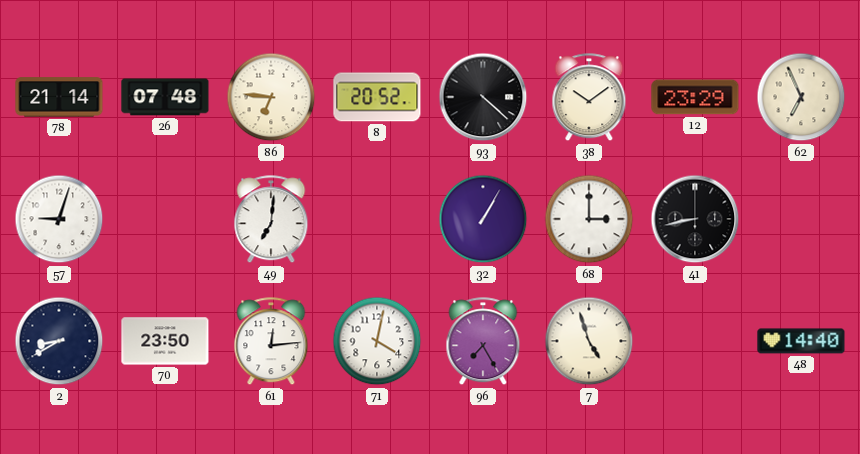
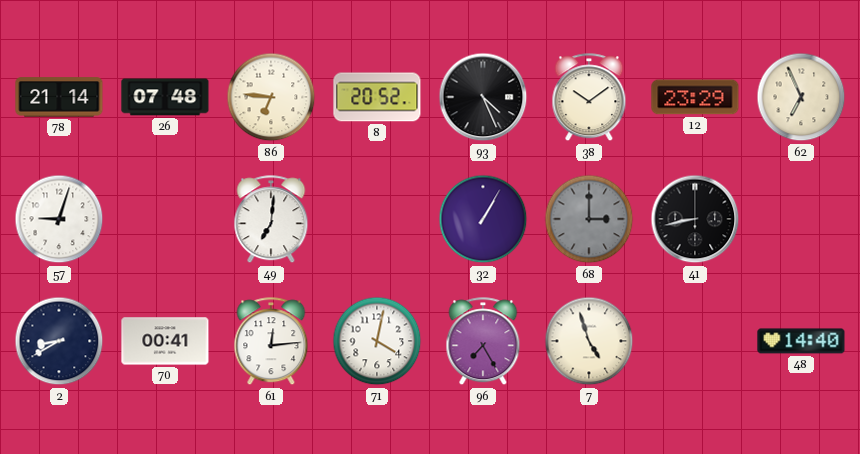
93: 4:22 -> 4:26 (483, 97)
68 dial: white -> grey (589, 219)
70: 23:50 -> 00:41 (165, 341)
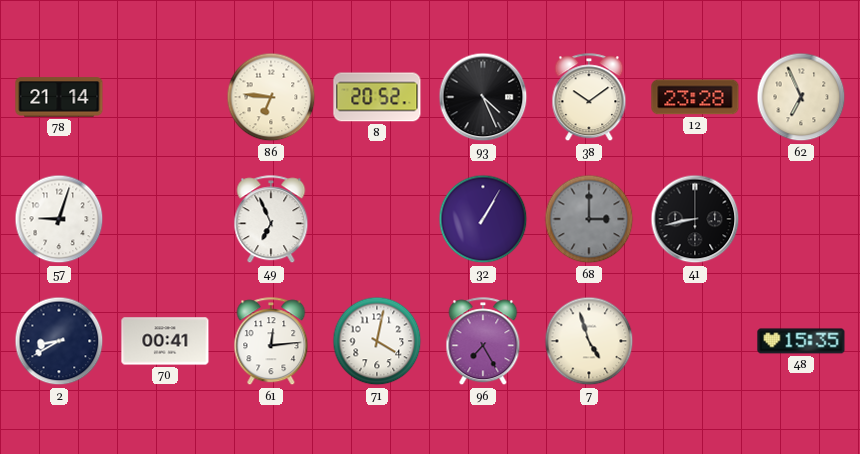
26: 07:48 -> none (165, 97)
12: 23:29 -> 23:28 (695, 97)
49: 7:01 -> 6:56 (271, 220)
48: 14:40 -> 15:35 (801, 341)
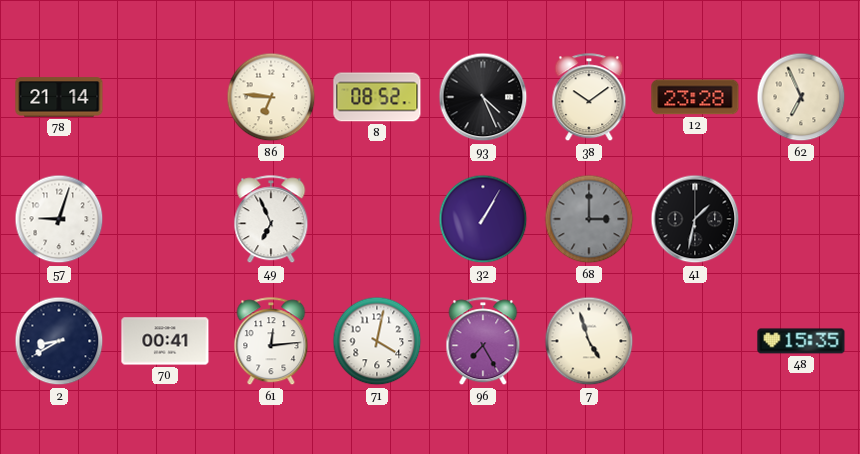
8: 20:52 -> 08:52 (377, 97)
41: 8:43 -> 1:32 (695, 219)
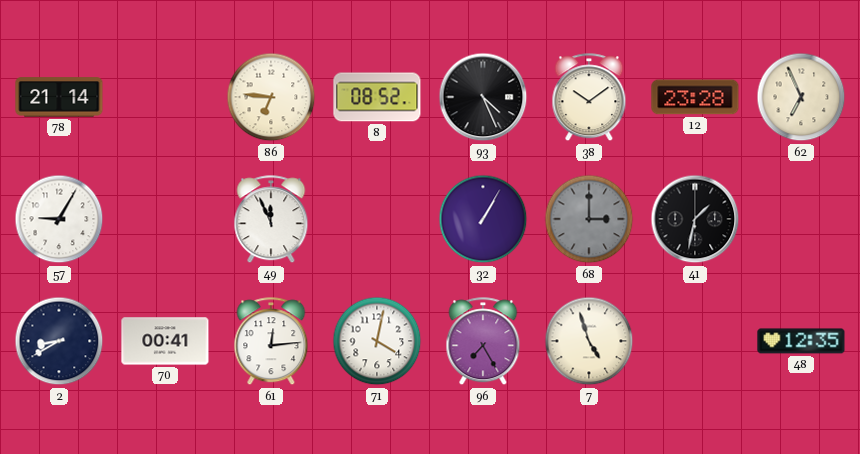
57: 9:03 -> 9:05 (59, 219)
49: 6:56 -> 11:56 (271, 220)
48: 15:35 -> 12:35 (801, 341)
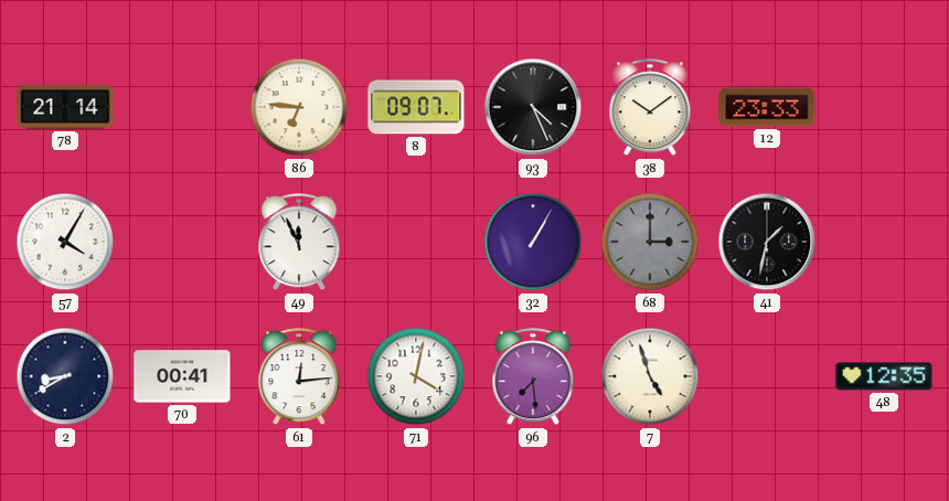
8: 08:52 -> 09:07 (416, 107)
12: 23:28 -> 23:33 (767, 107)
62: 6:56 -> none (801, 97)
57: 9:05 -> 4:05 (65, 242)
96: 7:25 -> 7:29 (533, 377)
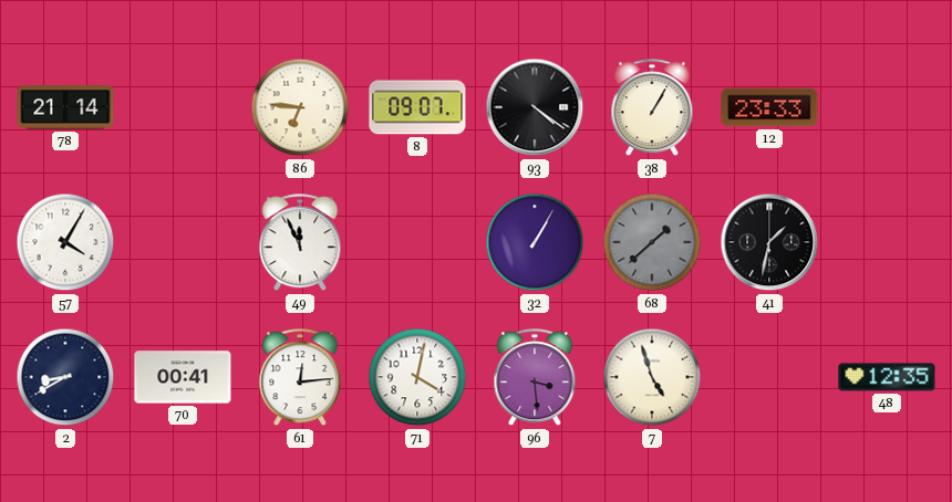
93: 4:26 -> 4:21 (535, 107)
38: 10:09 -> 1:05 (652, 108)
68: 3:00 -> 1:38 (652, 242)
96: 7:29 -> 3:29 (535, 378)
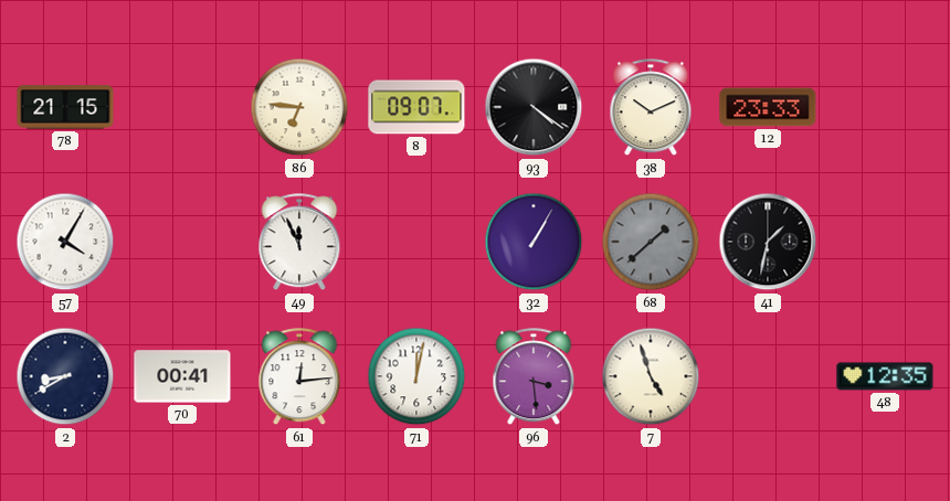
78: 21:14 -> 21:15 (65, 107)
38: 1:05 -> 10:11 (651, 108)
71: 4:02 -> 12:02 (416, 376)
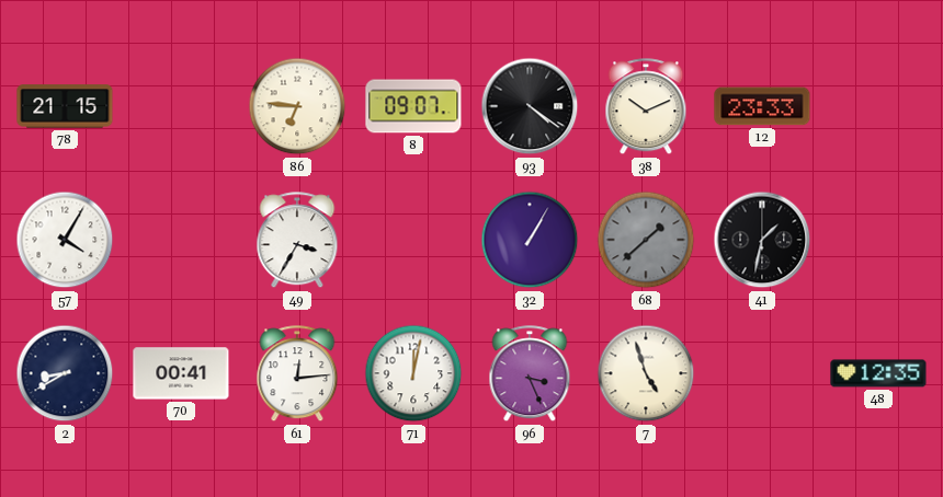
49: 11:56 -> 3:35 (297, 241)
96: 3:29 -> 3:26 (530, 374)
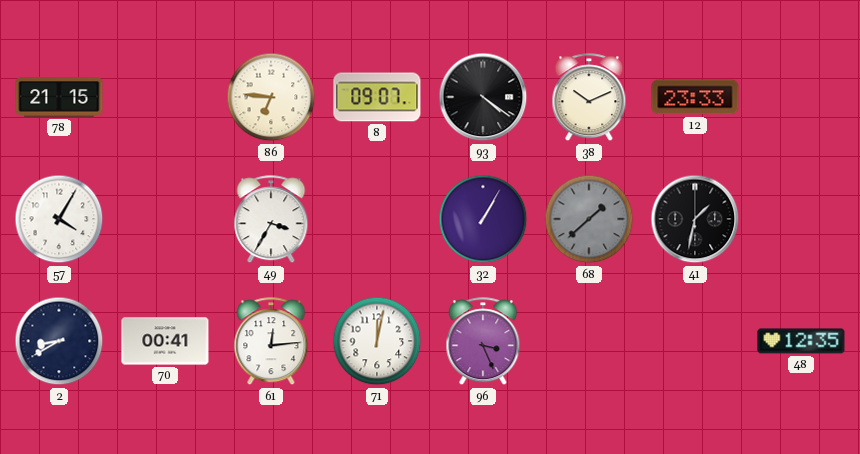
7: 4:57 -> none (646, 373)
